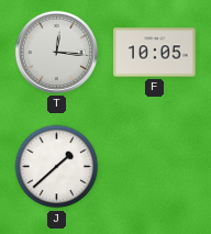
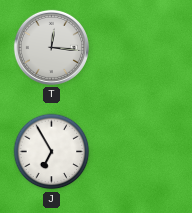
F: 10:05 -> none (155, 53)
J: 1:38 -> 6:55 (52, 152)
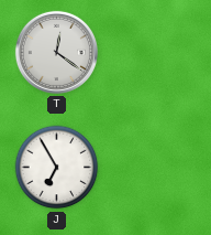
T: 12:16 -> 12:21 (56, 52)
